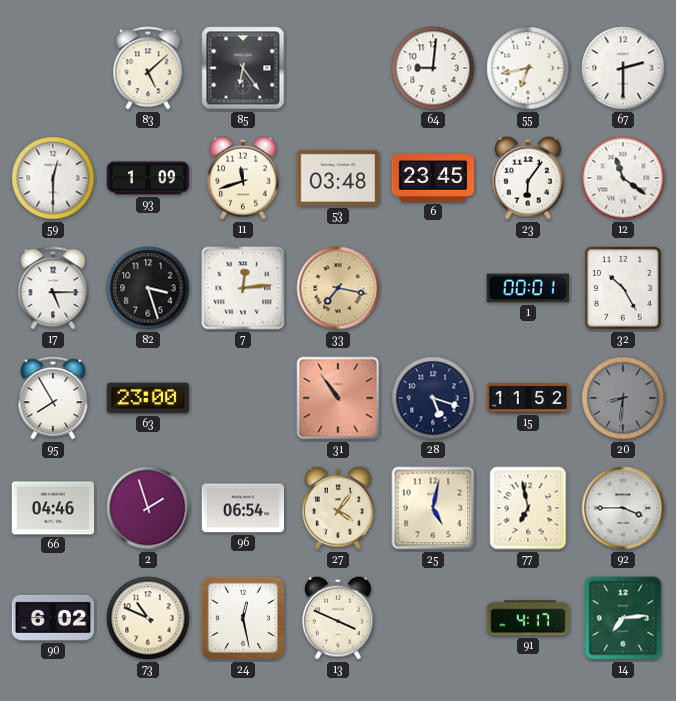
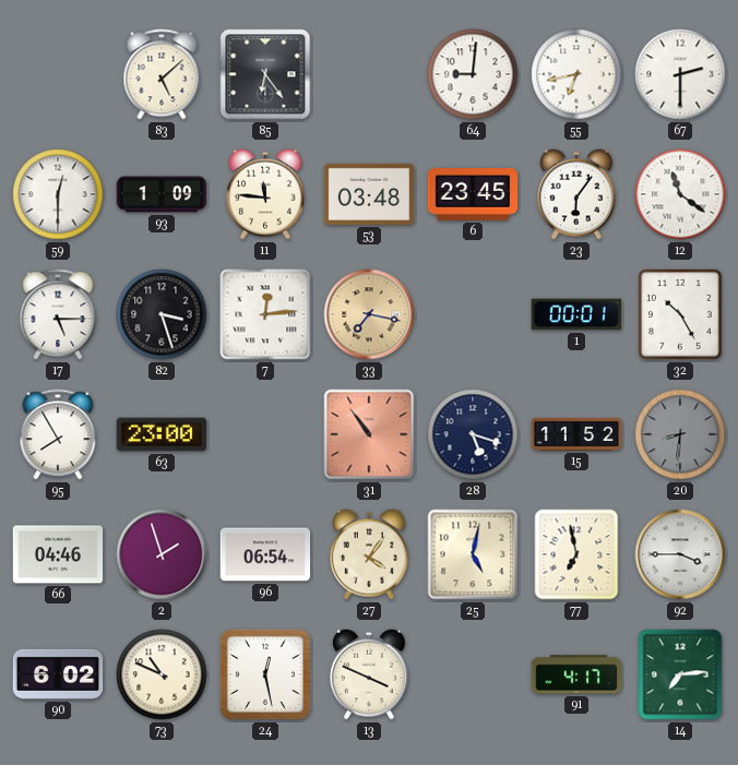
11: 11:42 -> 11:46 (265, 194)
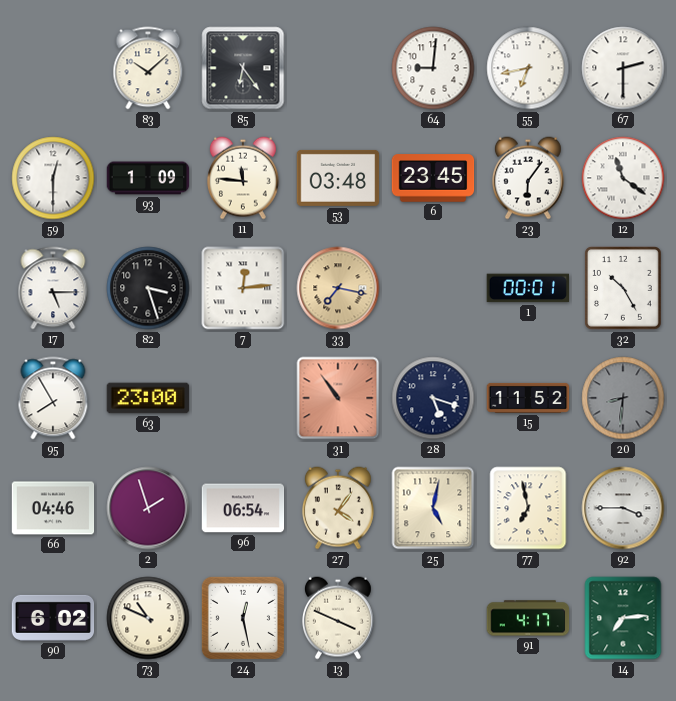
83: 5:08 -> 10:08 (148, 68)
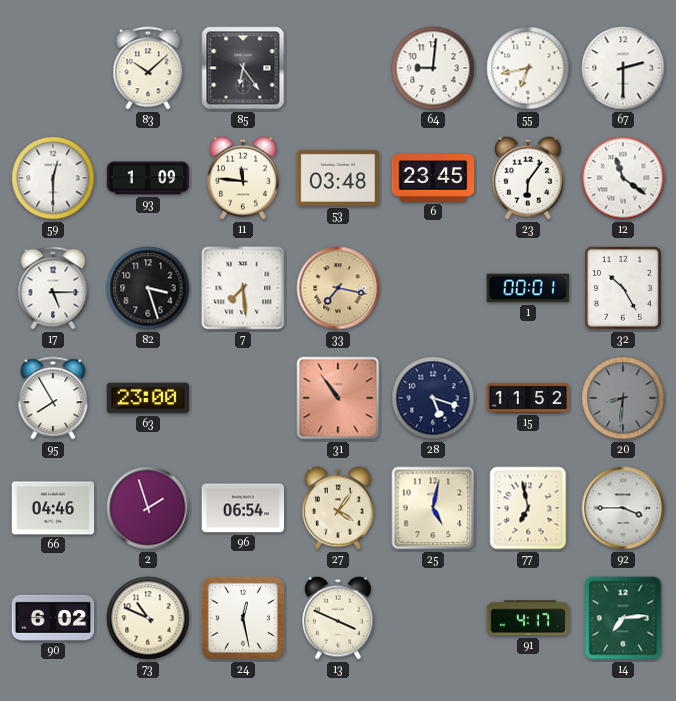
7: 12:14 -> 7:29 (243, 288)
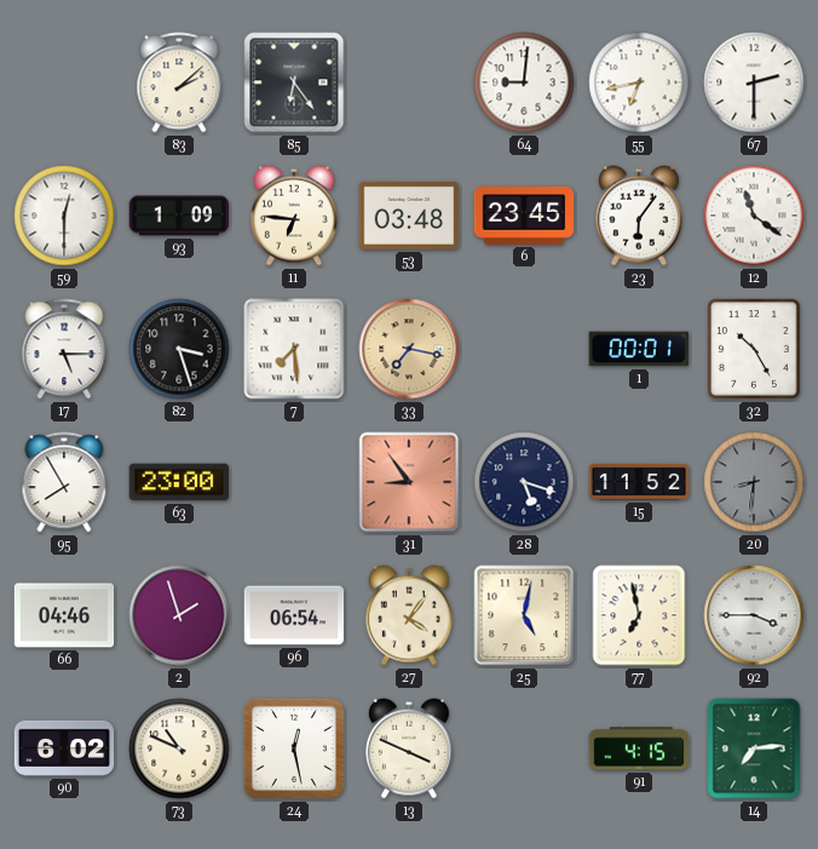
83: 10:08 -> 2:08 (179, 82)
11: 11:46 -> 6:46 (294, 216)
31: 10:54 -> 8:54 (409, 482)
91: 4:17 -> 4:15 (639, 748)
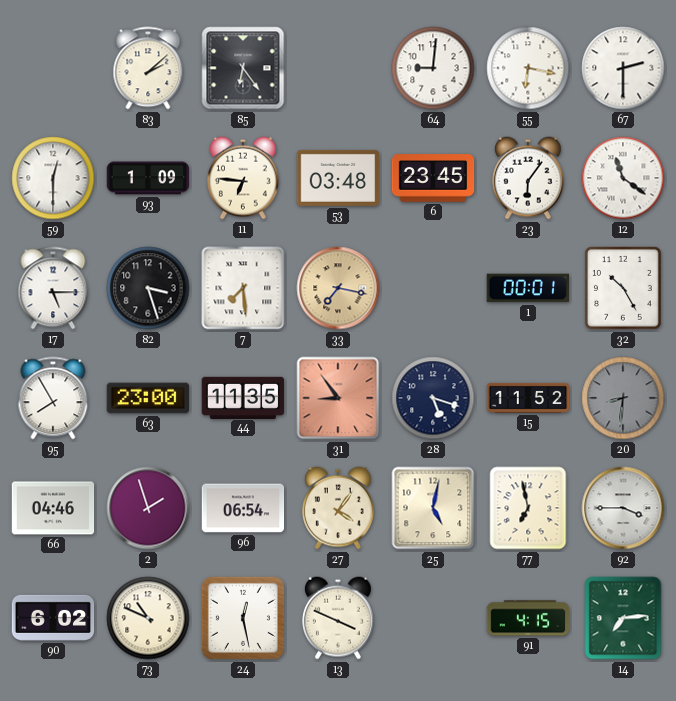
55: 6:43 -> 6:17 (528, 68)
44: none -> 11:35 (243, 397)
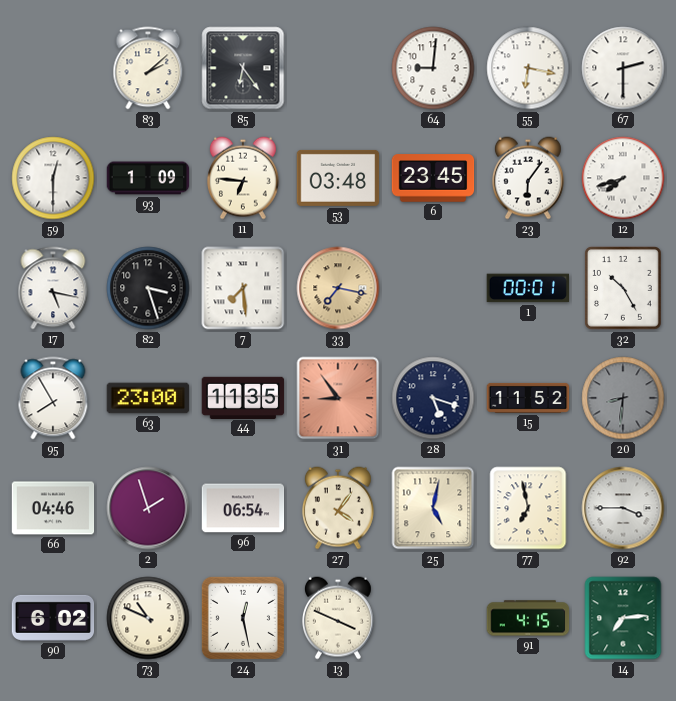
12: 11:21 -> 7:42 (623, 178)
17: 5:15 -> 5:17 (53, 288)
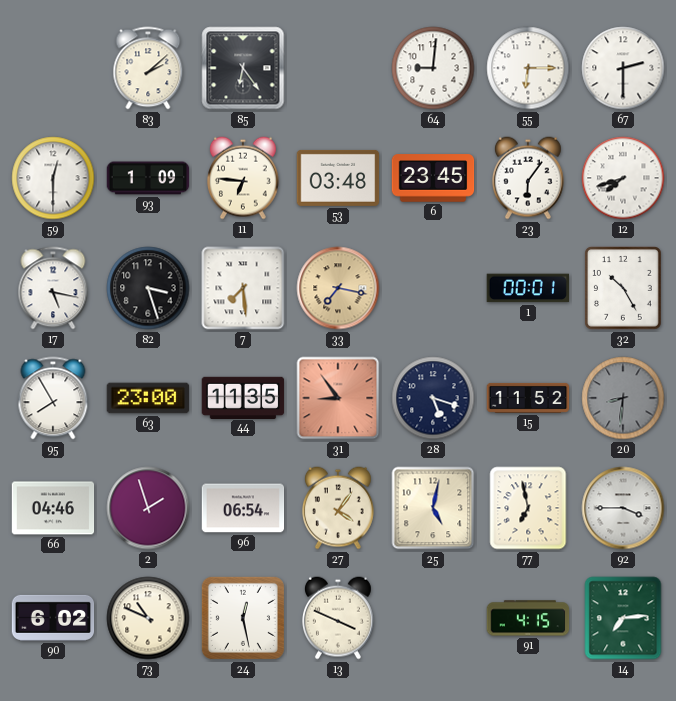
55: 6:17 -> 6:15 (528, 68)
